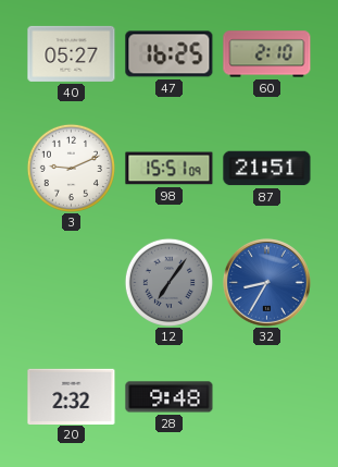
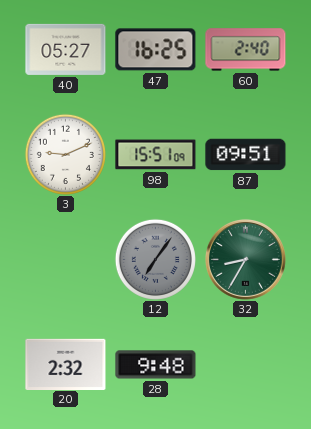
60: 2:10 -> 2:40 (246, 50)
87: 21:51 -> 09:51 (246, 155)
32 dial: blue -> green (245, 259)
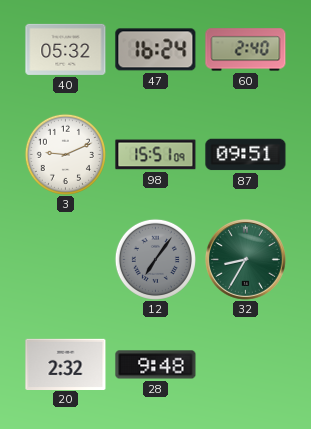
40: 05:27 -> 05:32 (66, 49)
47: 16:25 -> 16:24 (156, 50)
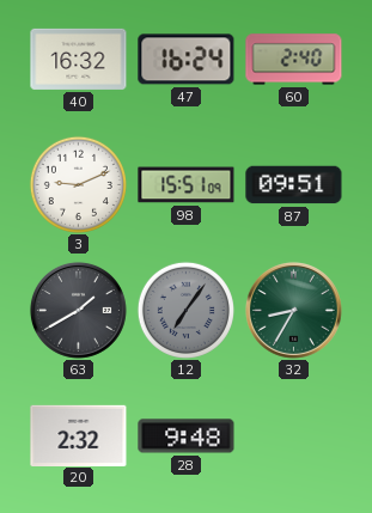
40: 05:32 -> 16:32 (79, 59)
63: none -> 1:40 (78, 310)
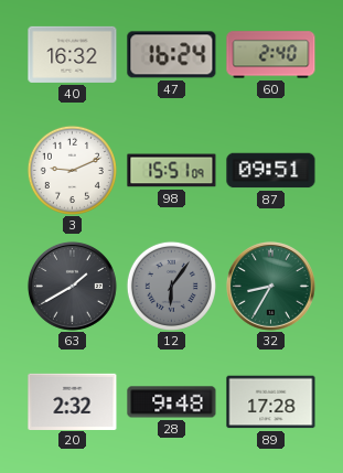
12: 7:06 -> 6:06 (171, 286)
89: none -> 17:28 (271, 402)
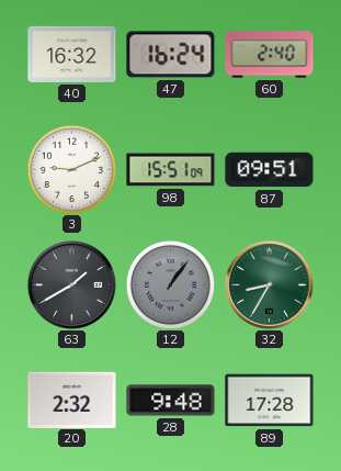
12: 6:06 -> 1:06 (170, 284)
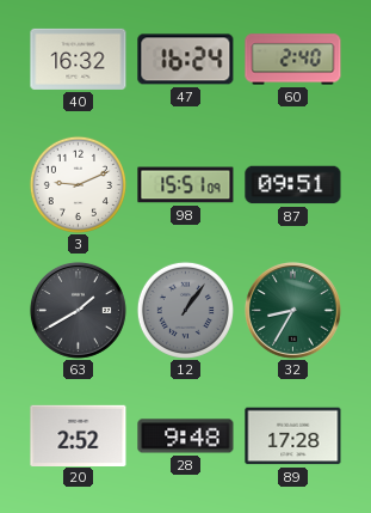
20: 2:32 -> 2:52 (79, 435)
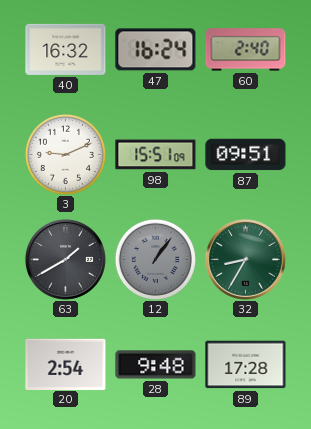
20: 2:52 -> 2:54 (66, 364)
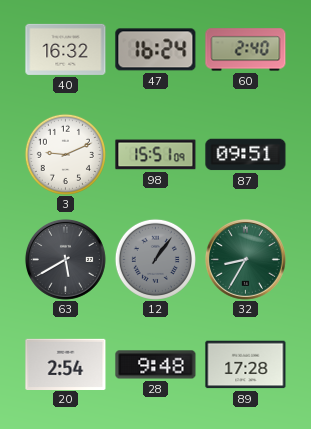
63: 1:40 -> 5:40 (65, 259)
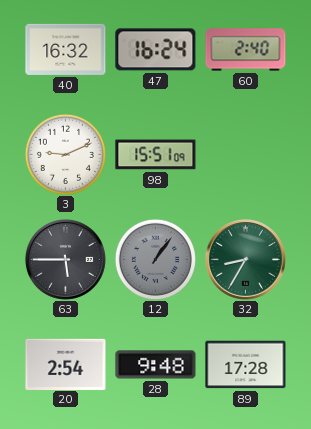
87: 09:51 -> none (246, 155)
63: 5:40 -> 5:45 (65, 259)
